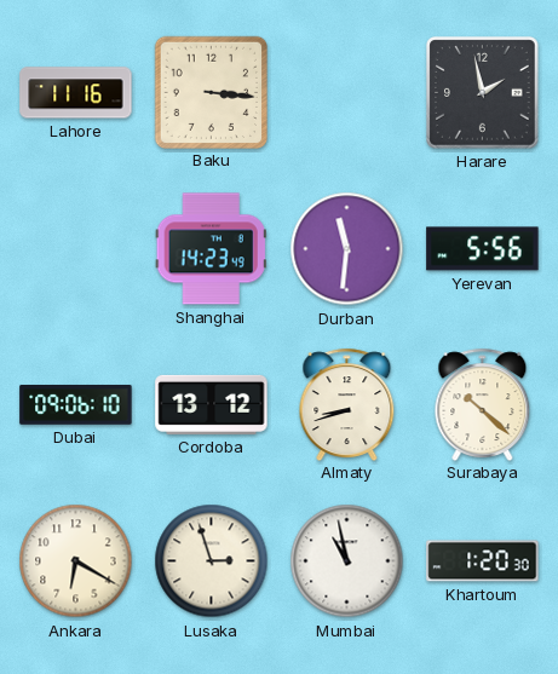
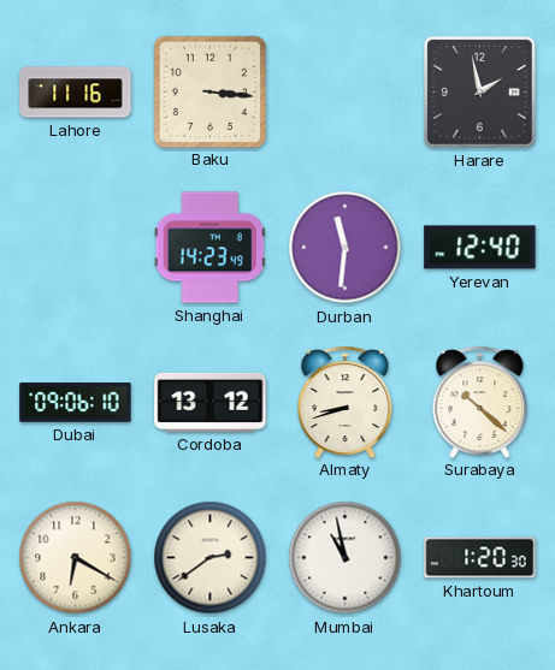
Yerevan: 5:56 -> 12:40 (480, 248)
Lusaka: 2:57 -> 2:39 (211, 558)
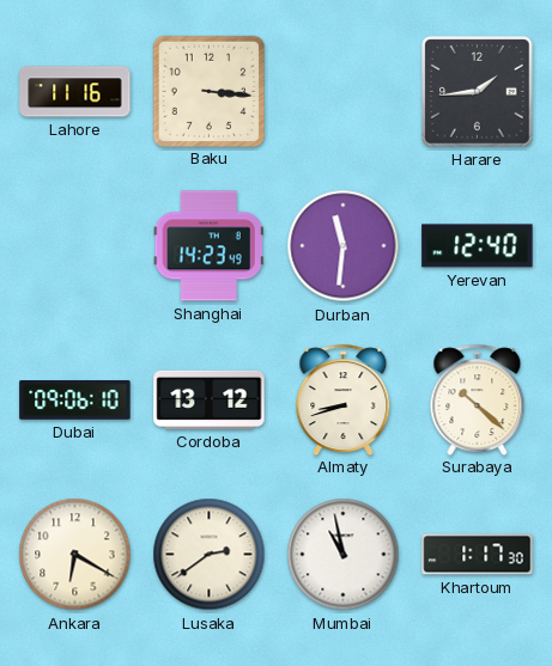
Harare: 1:58 -> 1:44 (478, 92)
Khartoum: 1:20 -> 1:17 (478, 555)
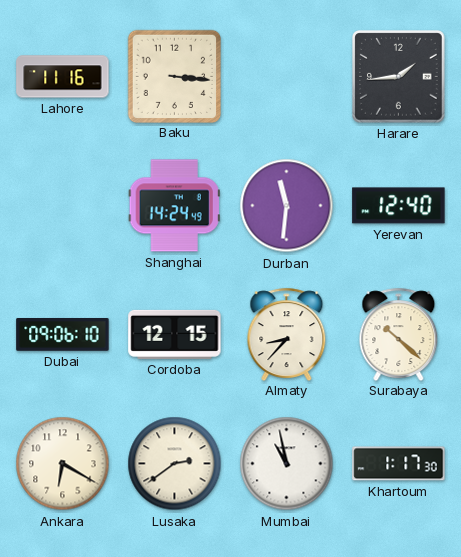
Shanghai: 14:23 -> 14:24 (174, 206)
Cordoba: 13:12 -> 12:15 (175, 334)
Almaty: 8:42 -> 8:37 (287, 334)
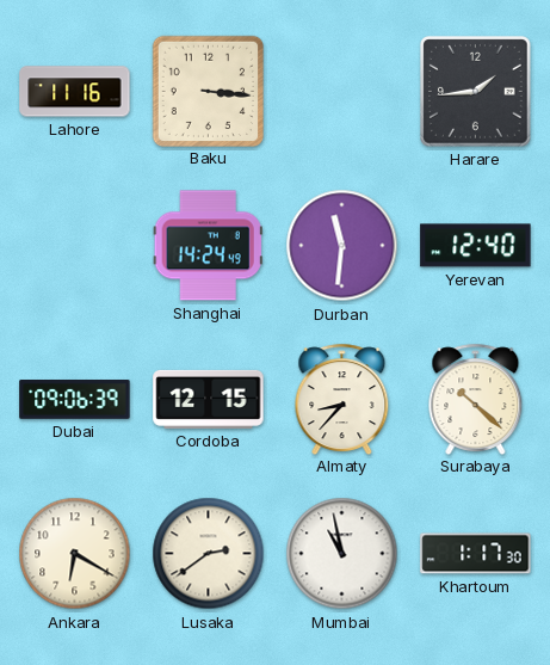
Dubai: 09:06:10 -> 09:06:39 (75, 400)
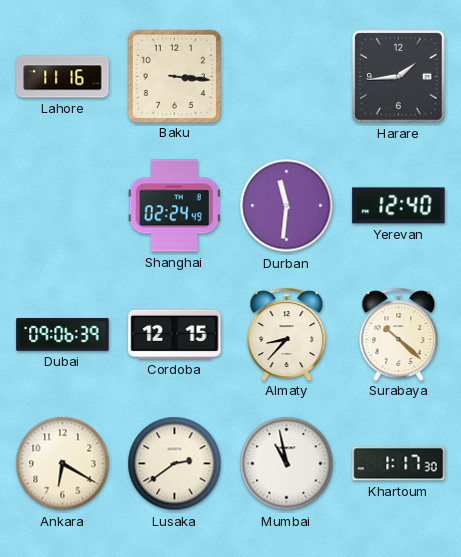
Shanghai: 14:24 -> 02:24 (174, 206)
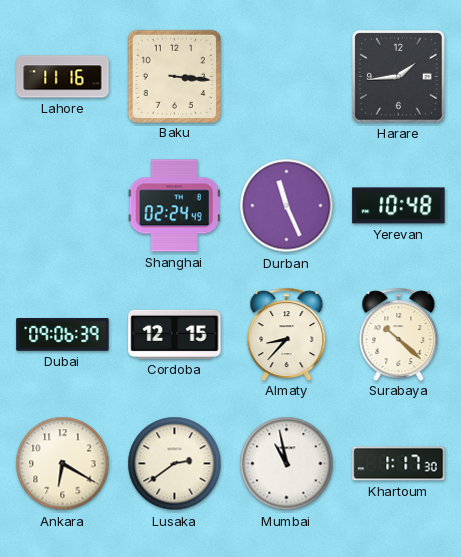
Durban: 11:31 -> 11:26 (287, 206)
Yerevan: 12:40 -> 10:48 (399, 206)
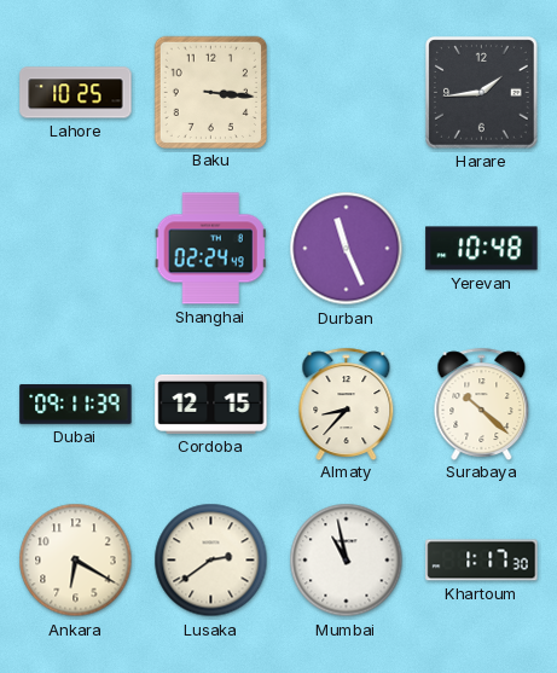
Lahore: 11:16 -> 10:25 (76, 93)
Dubai: 09:06 -> 09:11 (76, 405)
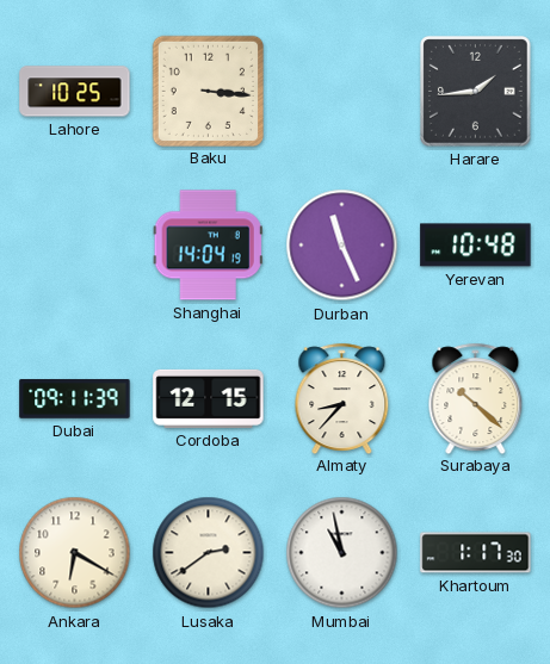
Shanghai: 02:24 -> 14:04 (208, 246)
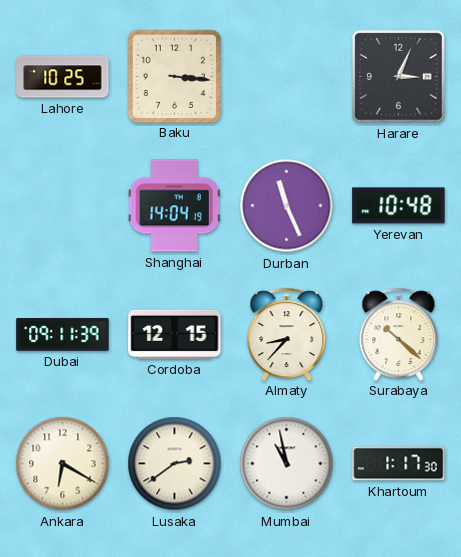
Harare: 1:44 -> 3:04 (399, 77)
